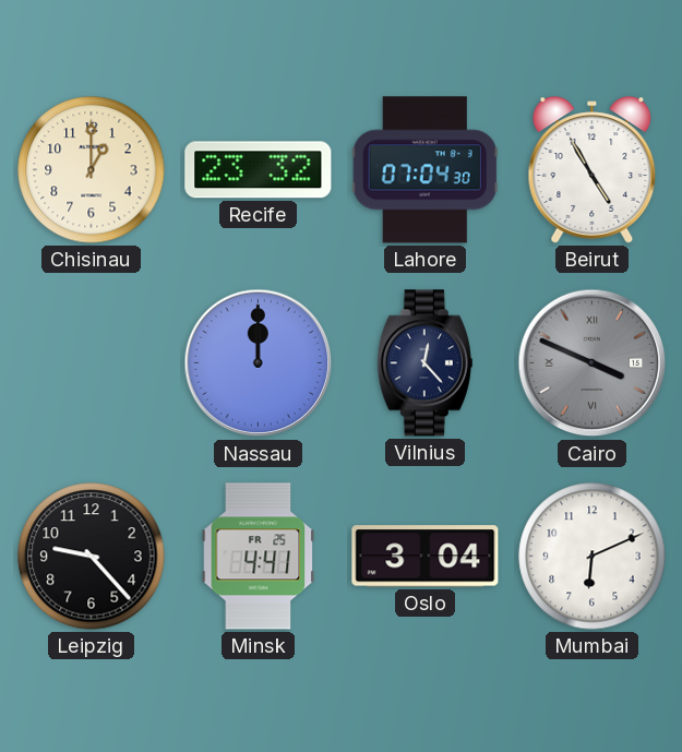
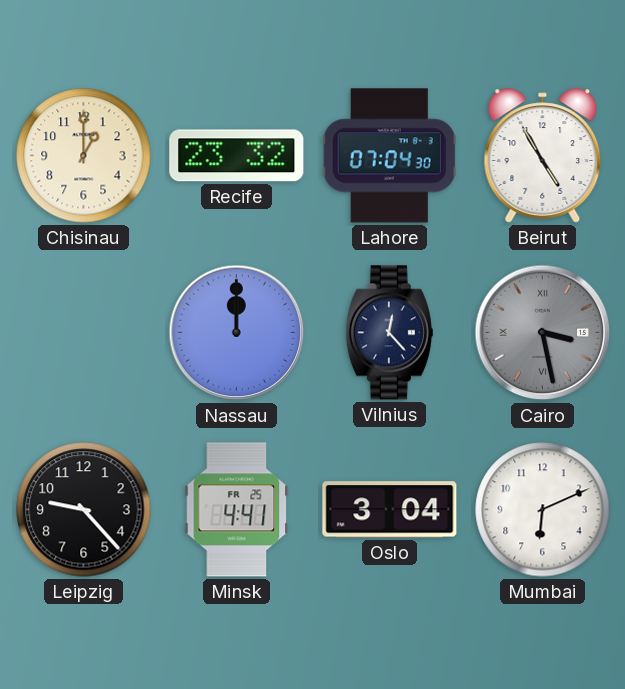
Cairo: 3:49 -> 3:28 (543, 333)
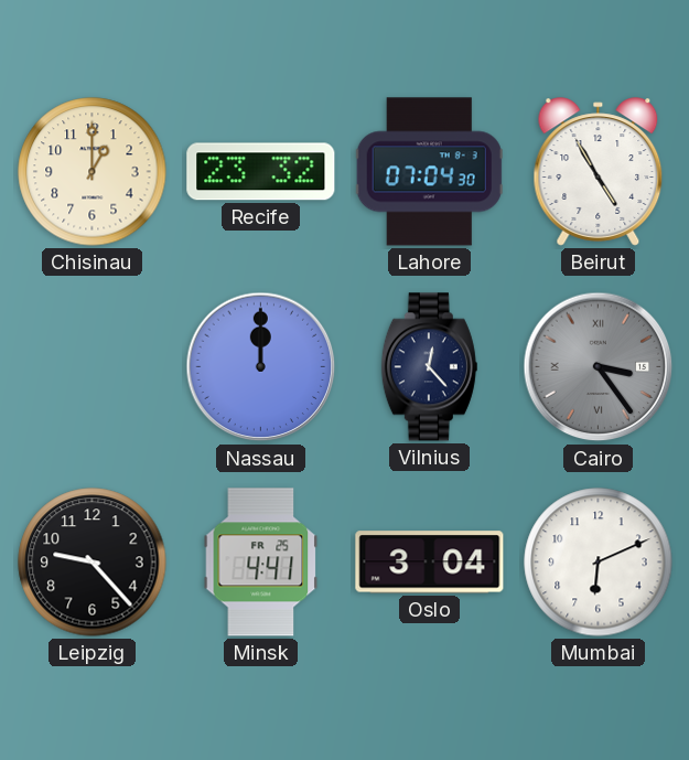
Cairo: 3:28 -> 3:24 (599, 367)
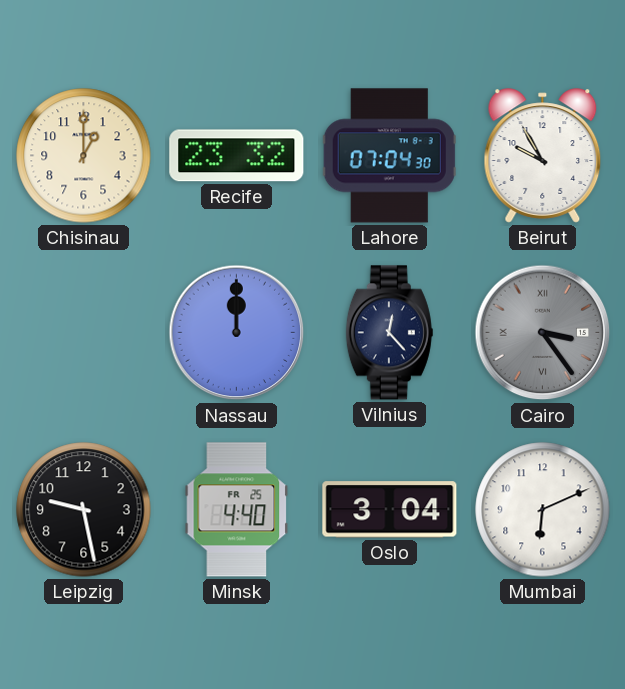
Beirut: 4:55 -> 9:55 (543, 156)
Leipzig: 9:23 -> 9:28 (84, 510)
Minsk: 4:41 -> 4:40 (237, 510)
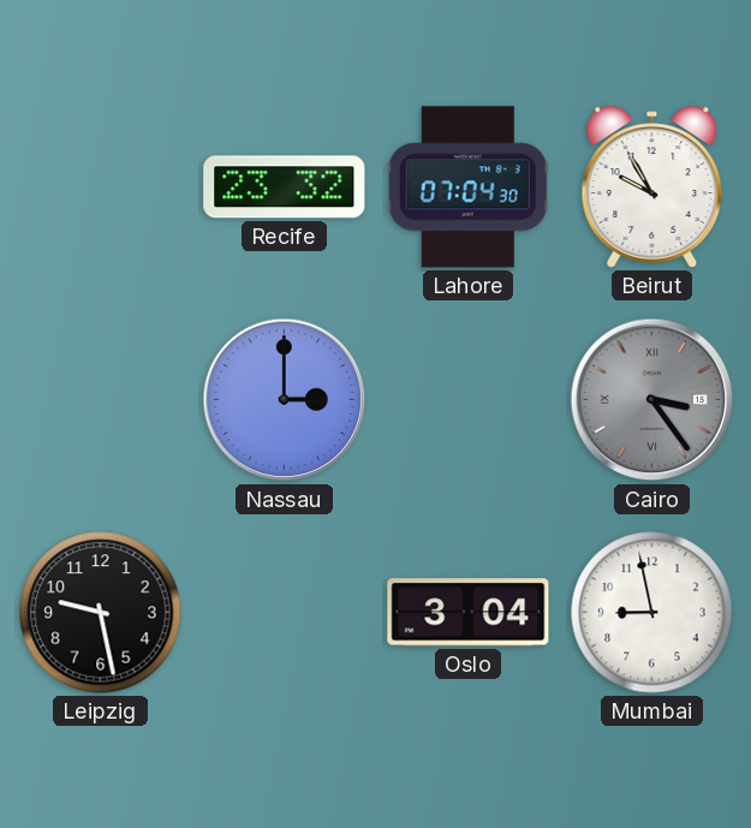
Chisinau: 1:00 -> none (84, 156)
Nassau: 12:00 -> 3:00 (285, 400)
Vilnius: 12:23 -> none (389, 333)
Minsk: 4:40 -> none (237, 510)
Mumbai: 6:11 -> 8:58 (652, 613)
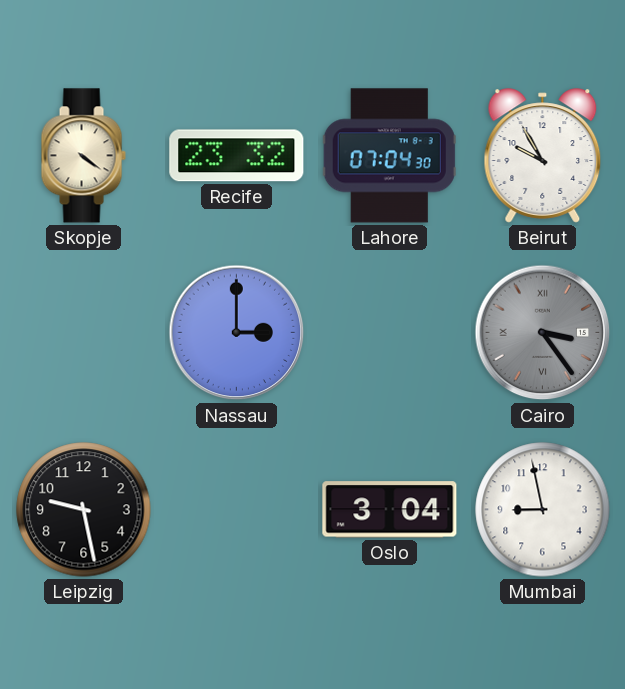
Skopje: none -> 4:21 (83, 156)
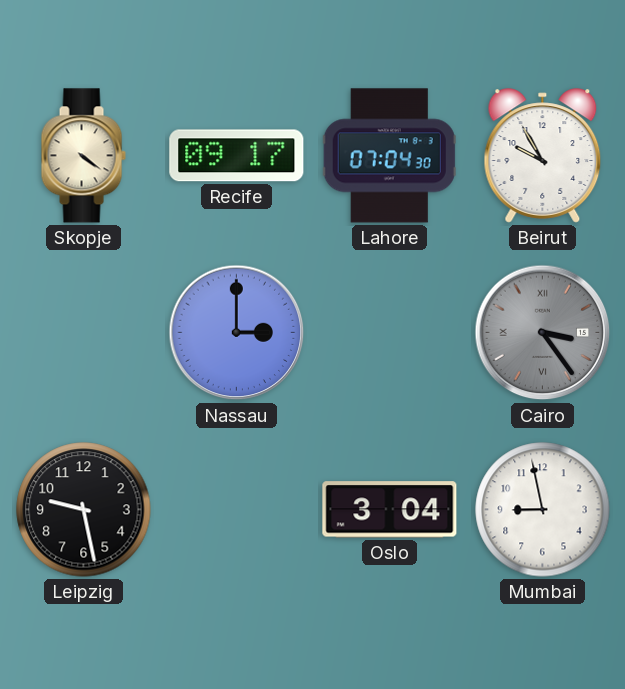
Recife: 23:32 -> 09:17 (237, 156)
